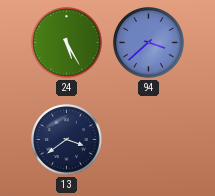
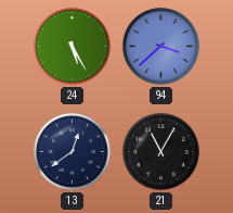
13: 3:39 -> 12:39 (73, 152)
21: none -> 11:05 (161, 152)
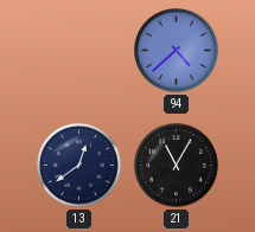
24: 5:25 -> none (73, 47)
94: 3:38 -> 4:38 (177, 51)
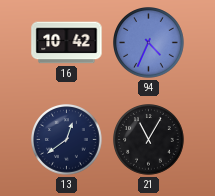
16: none -> 10:42 (67, 43)
94: 4:38 -> 4:34 (149, 43)
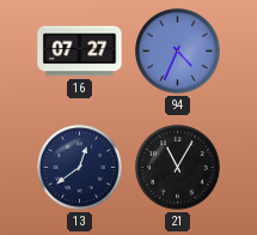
16: 10:42 -> 07:27 (80, 52)
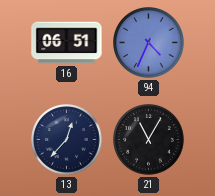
16: 07:27 -> 06:51 (67, 43)
13: 12:39 -> 12:37 (67, 140)
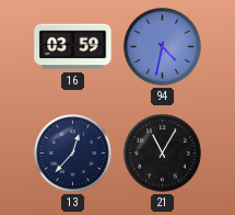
16: 06:51 -> 03:59 (73, 47)
94: 4:34 -> 4:32 (163, 47)
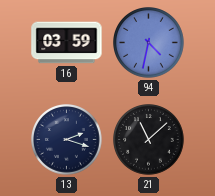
13: 12:37 -> 2:18 (67, 140)
21: 11:05 -> 11:08 (149, 140)
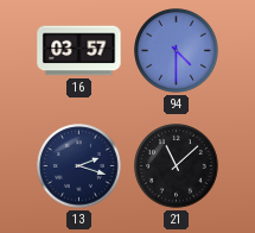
16: 03:59 -> 03:57 (79, 51)
94: 4:32 -> 4:30 (177, 51)
